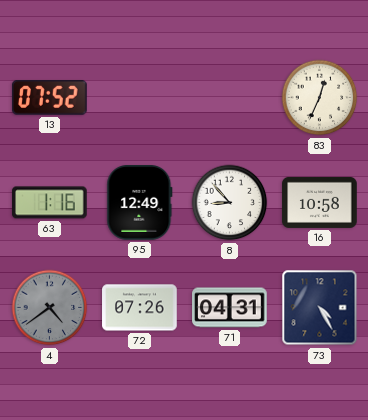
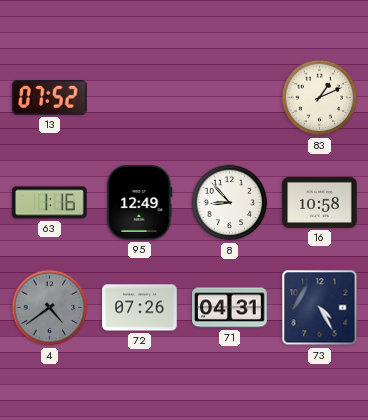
83: 12:34 -> 1:11 (320, 98)
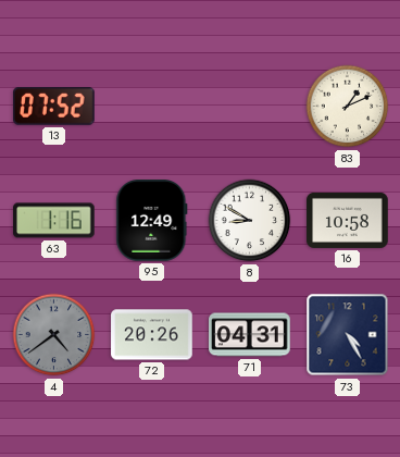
8: 8:53 -> 8:50 (250, 221)
72: 07:26 -> 20:26 (152, 335)
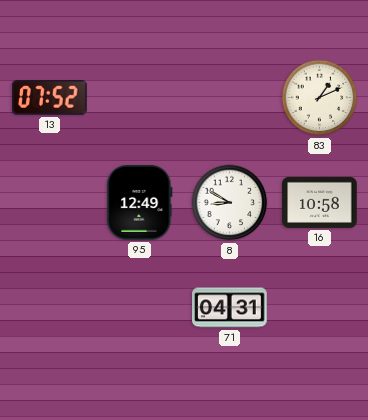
63: 1:16 -> none (54, 221)
4: 4:39 -> none (54, 335)
72: 20:26 -> none (152, 335)
73: 4:25 -> none (348, 335)
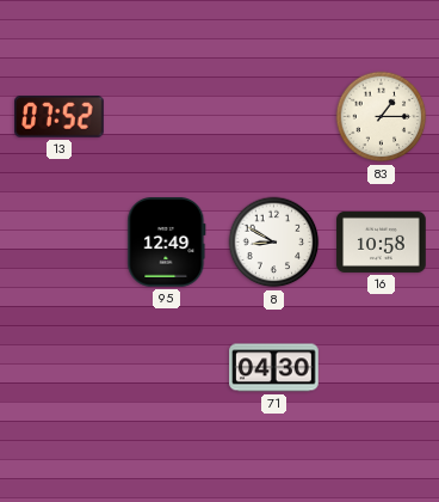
83: 1:11 -> 1:15 (382, 117)
71: 04:31 -> 04:30 (274, 368)
